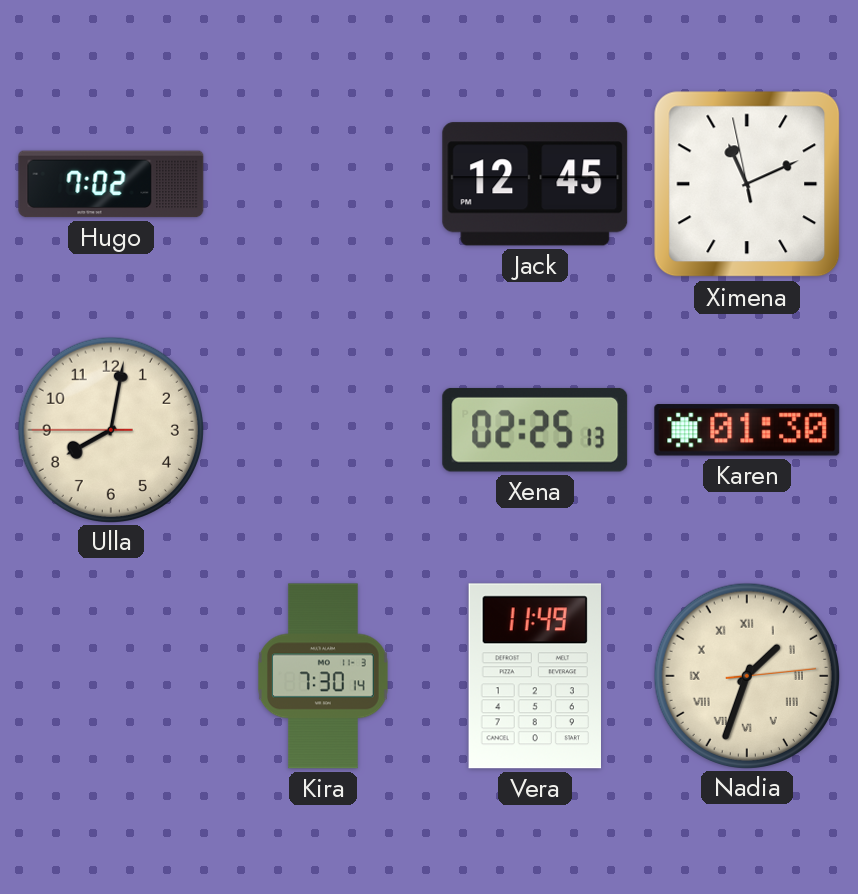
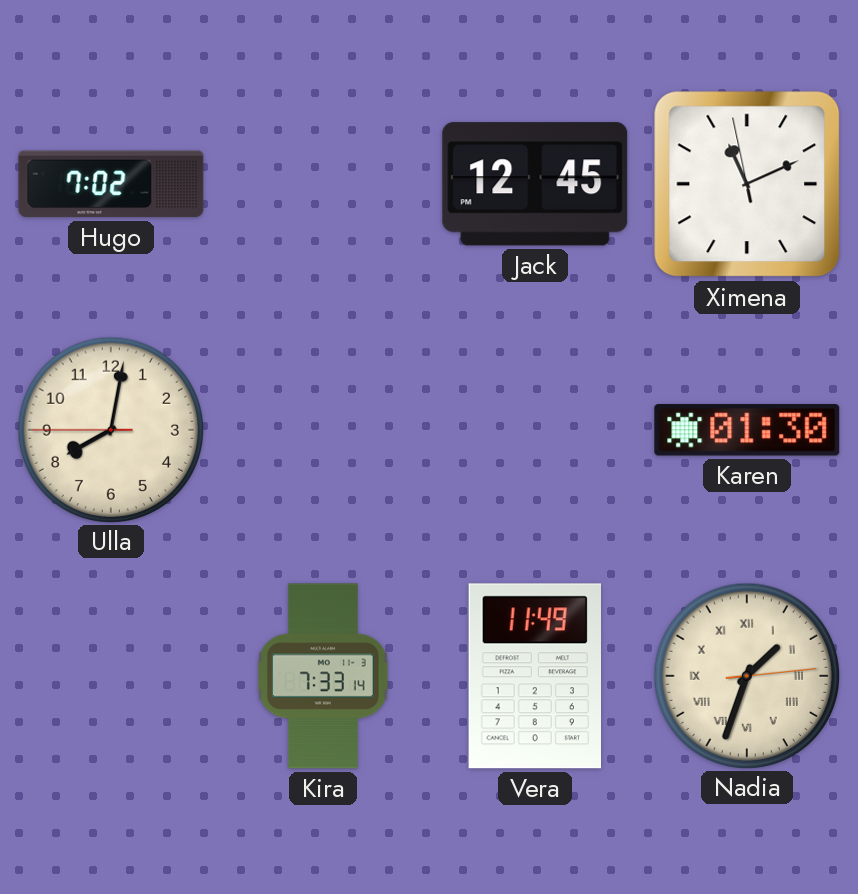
Xena: 02:25 -> none (535, 430)
Kira: 7:30 -> 7:33 (323, 676)
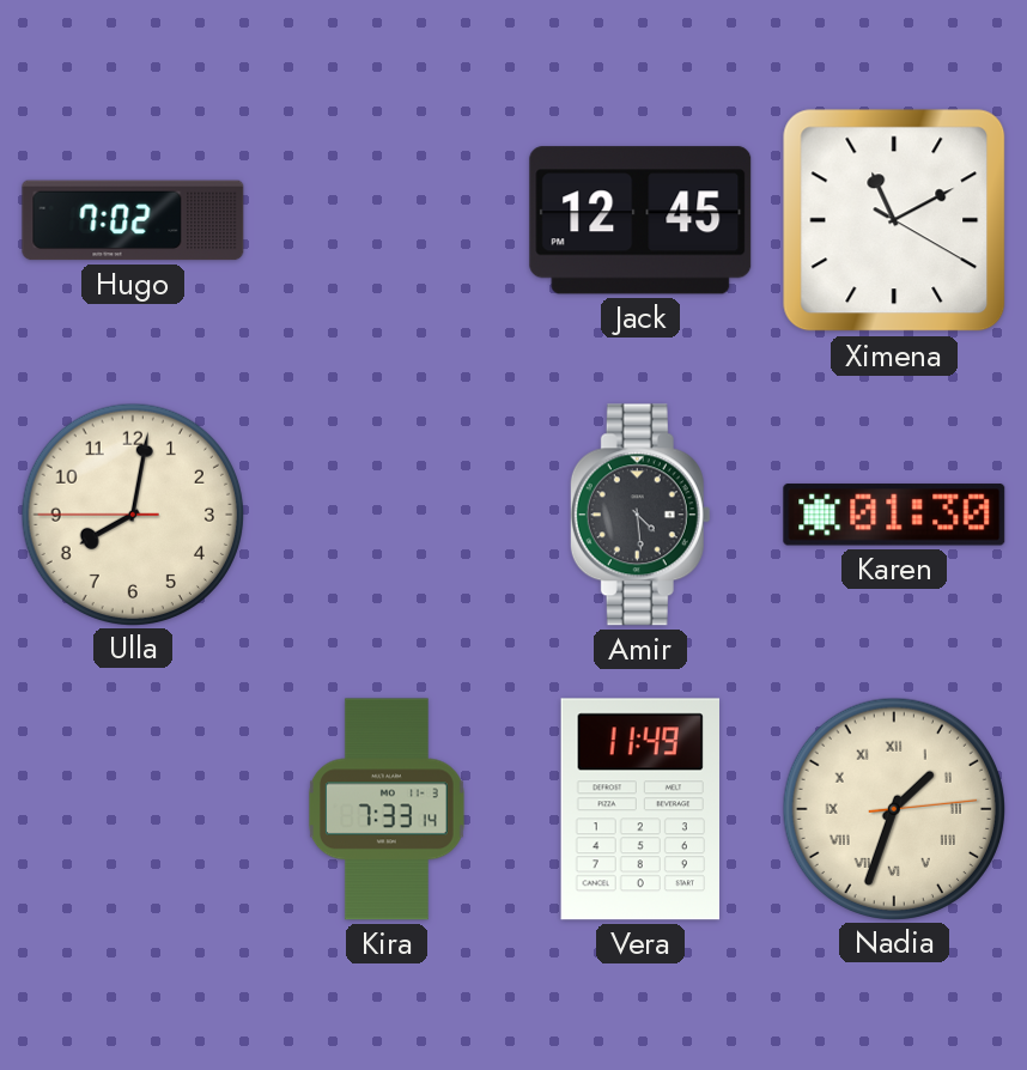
Ximena: 11:10:58 -> 11:10:20 (894, 220)
Amir: none -> 4:29 (640, 515)
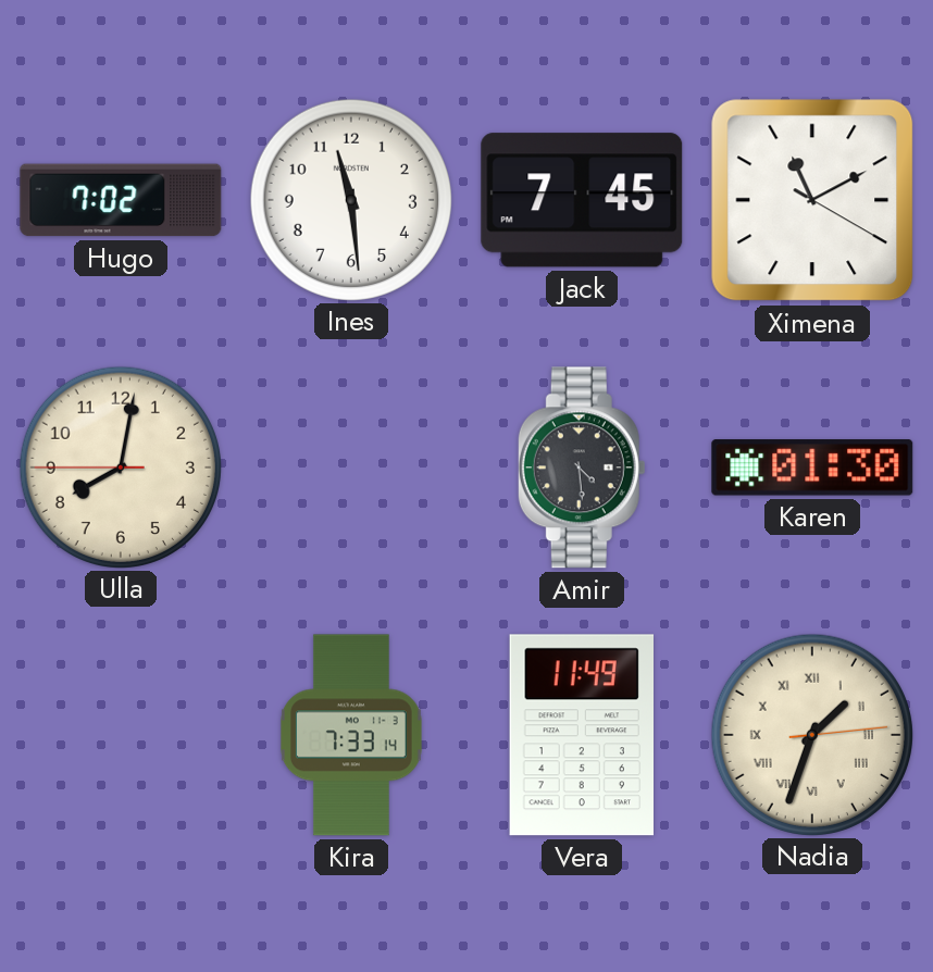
Ines: none -> 11:29 (350, 199)
Jack: 12:45 -> 7:45 (582, 200)
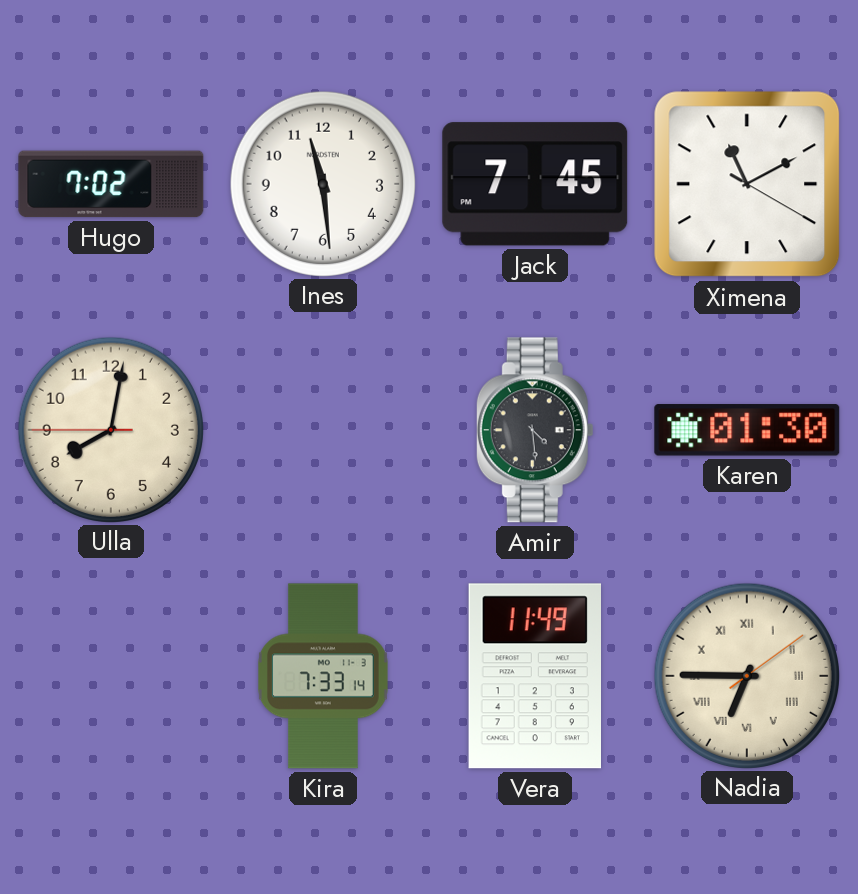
Nadia: 1:33 -> 6:45 (746, 675)
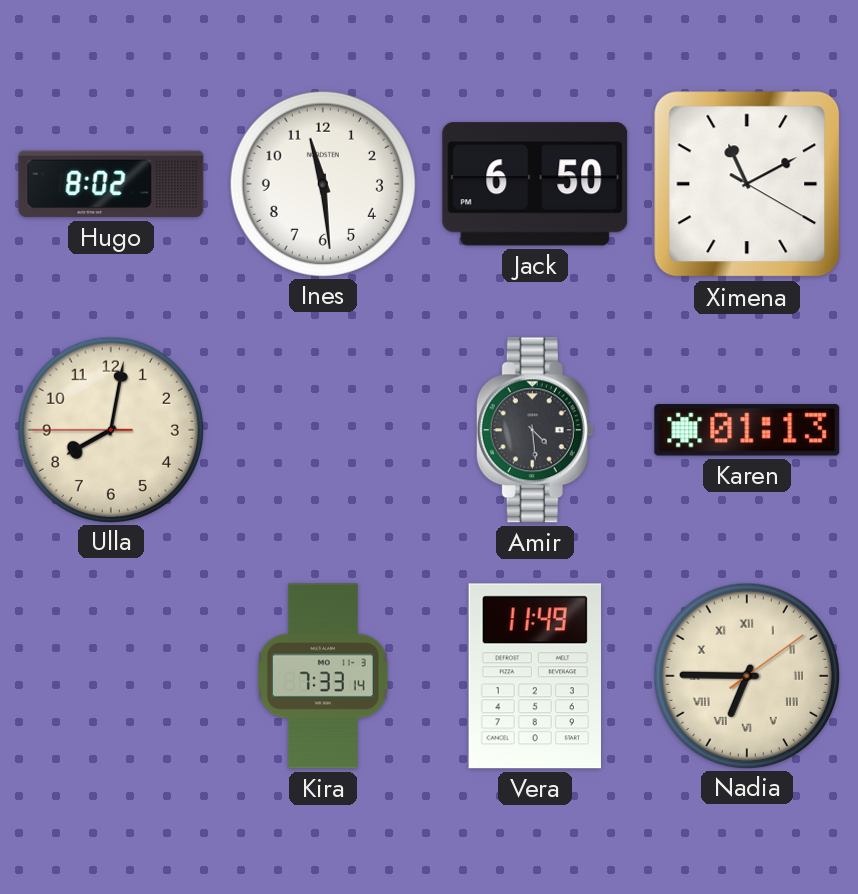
Hugo: 7:02 -> 8:02 (111, 184)
Jack: 7:45 -> 6:50 (535, 184)
Karen: 01:30 -> 01:13 (747, 430)
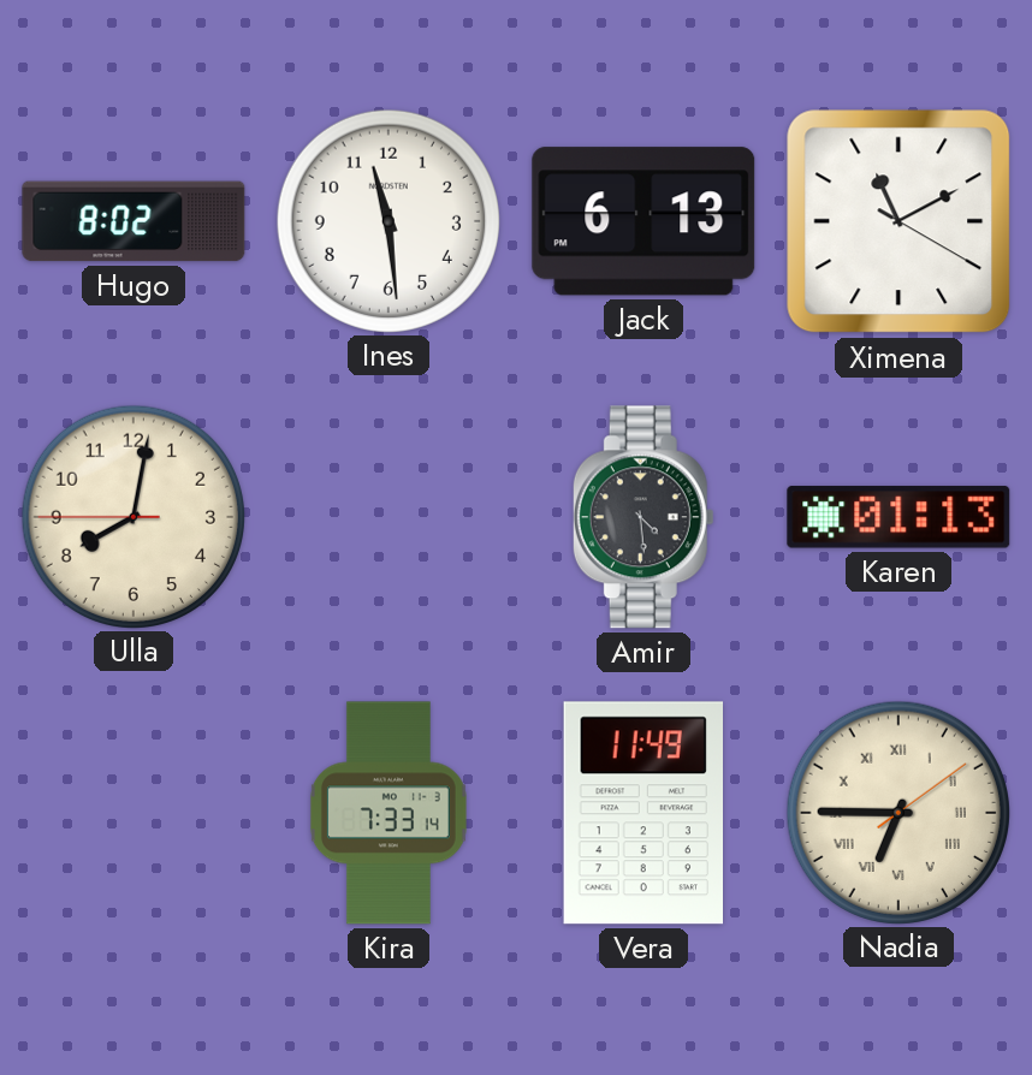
Jack: 6:50 -> 6:13 (643, 221)
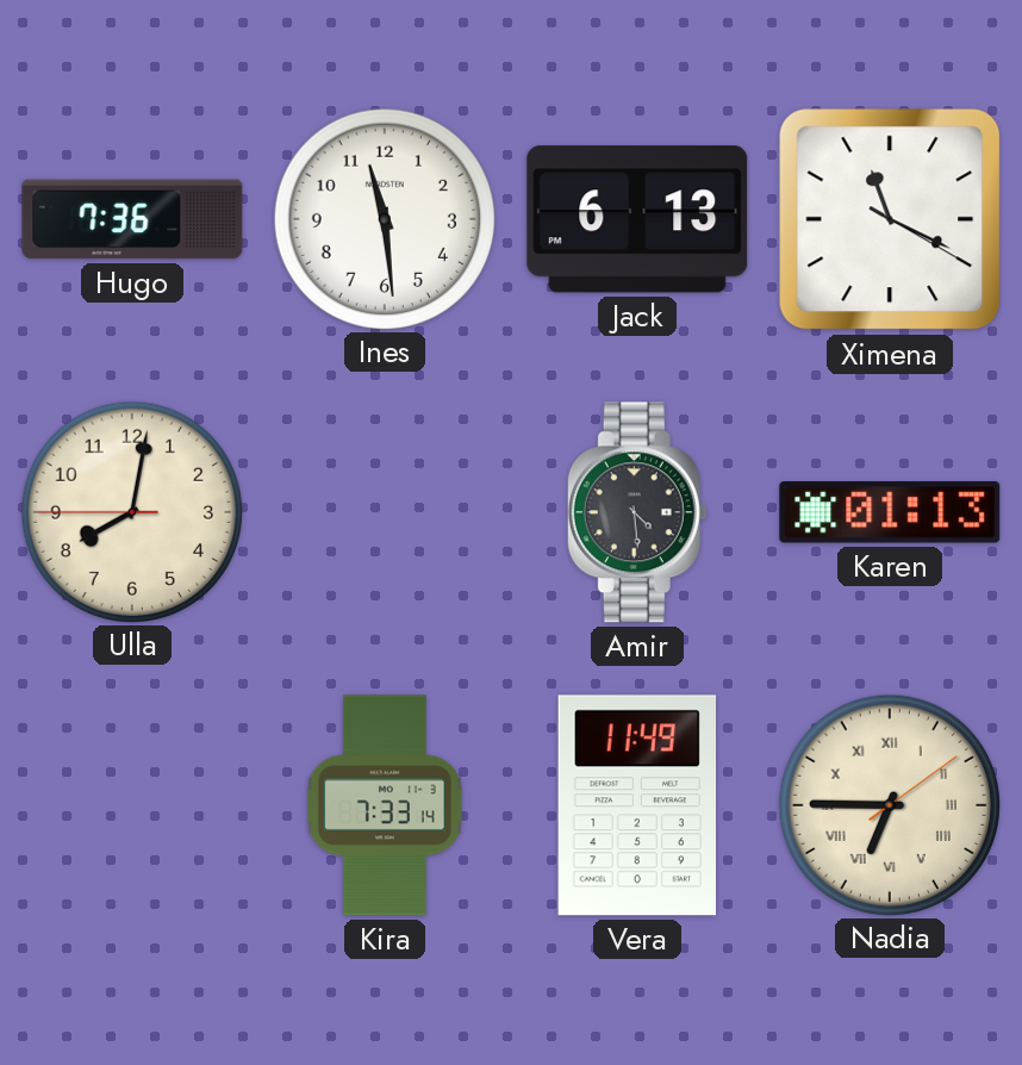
Hugo: 8:02 -> 7:36 (132, 219)
Ximena: 11:10 -> 11:19 (890, 219)
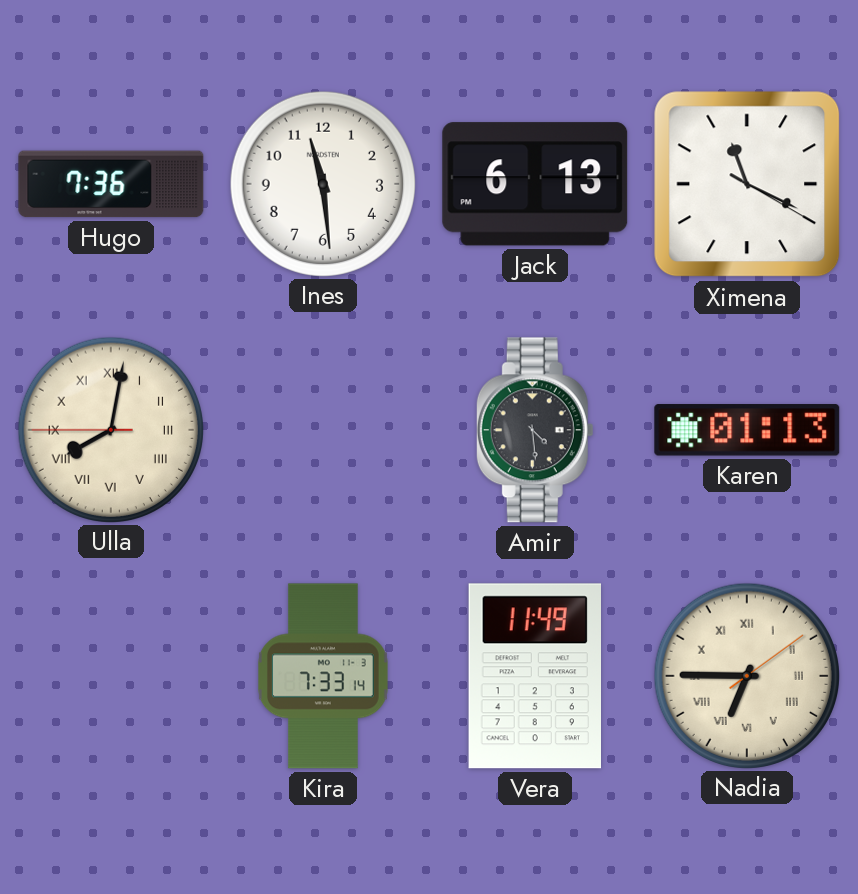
Ulla numerals: Arabic -> Roman (110, 429)
